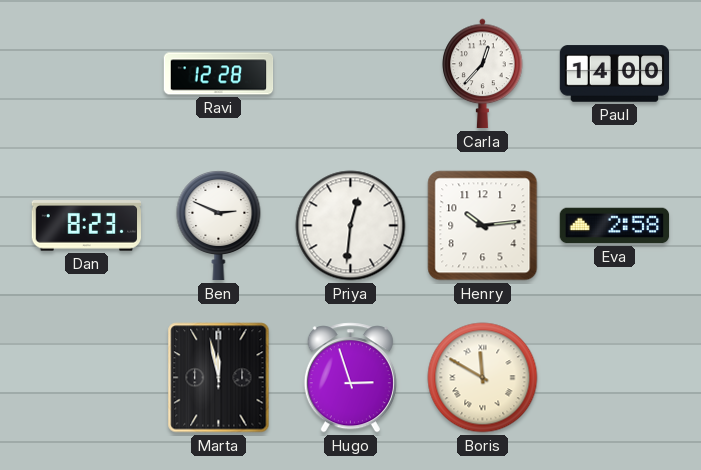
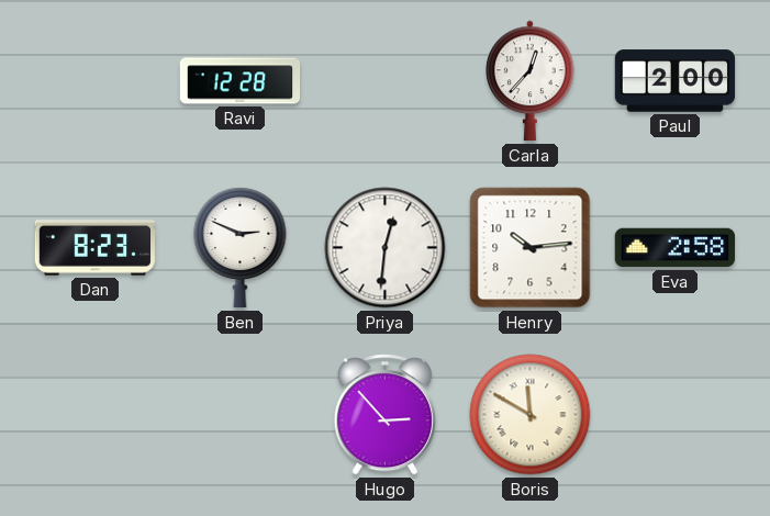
Paul: 14:00 -> 2:00 (676, 81)
Marta: 11:58 -> none (219, 378)
Hugo: 2:57 -> 2:53 (384, 415)
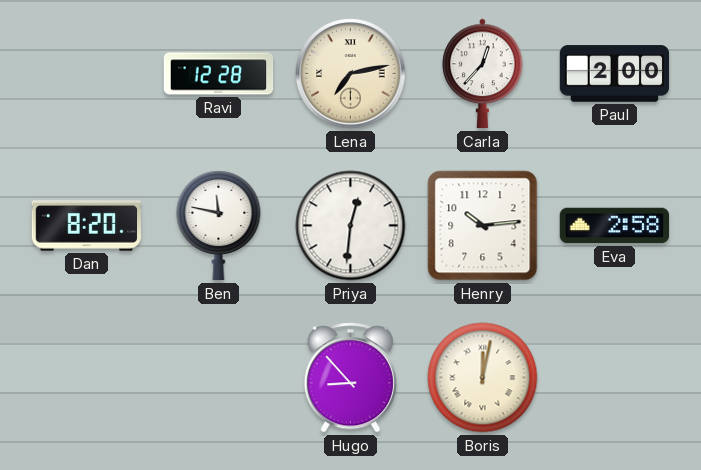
Lena: none -> 7:13 (351, 74)
Dan: 8:23 -> 8:20 (87, 226)
Ben: 2:49 -> 11:47 (219, 225)
Hugo: 2:53 -> 8:53 (350, 378)
Boris: 11:50 -> 12:02 (483, 378)
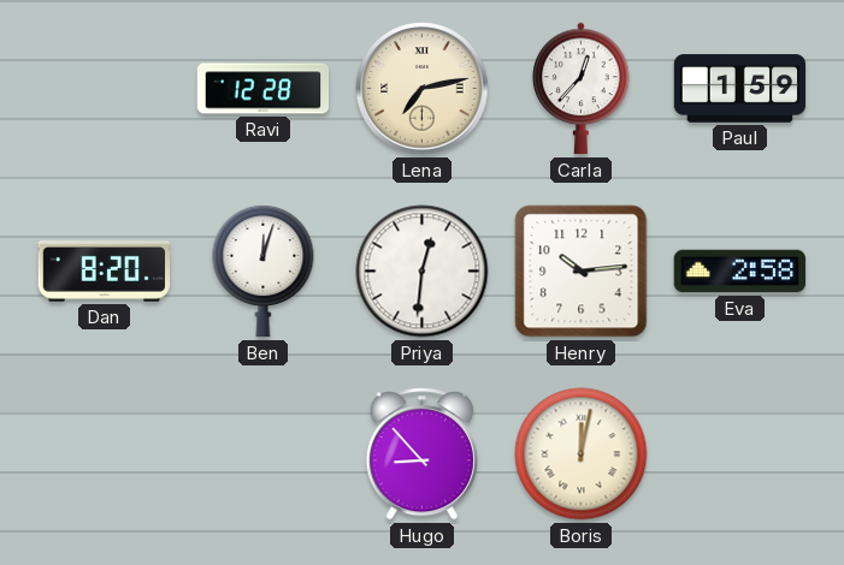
Paul: 2:00 -> 1:59 (740, 89)
Ben: 11:47 -> 12:03 (264, 270)
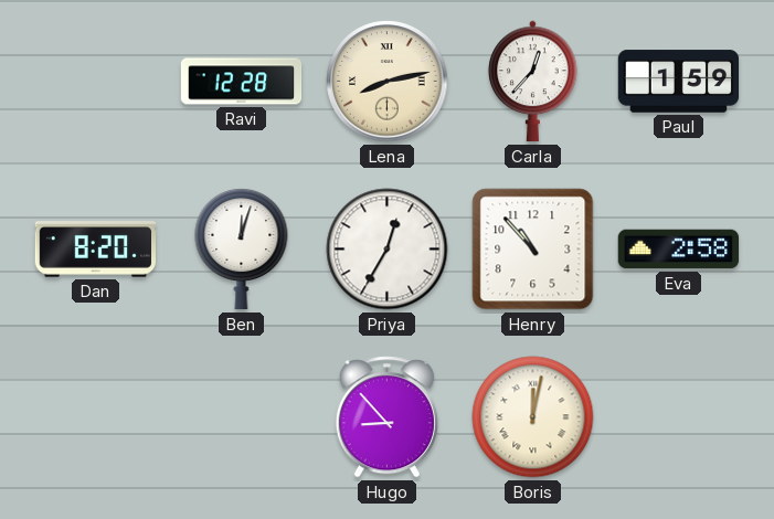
Lena: 7:13 -> 8:13 (388, 82)
Priya: 12:31 -> 12:35 (388, 250)
Henry: 10:14 -> 10:53 (533, 250)
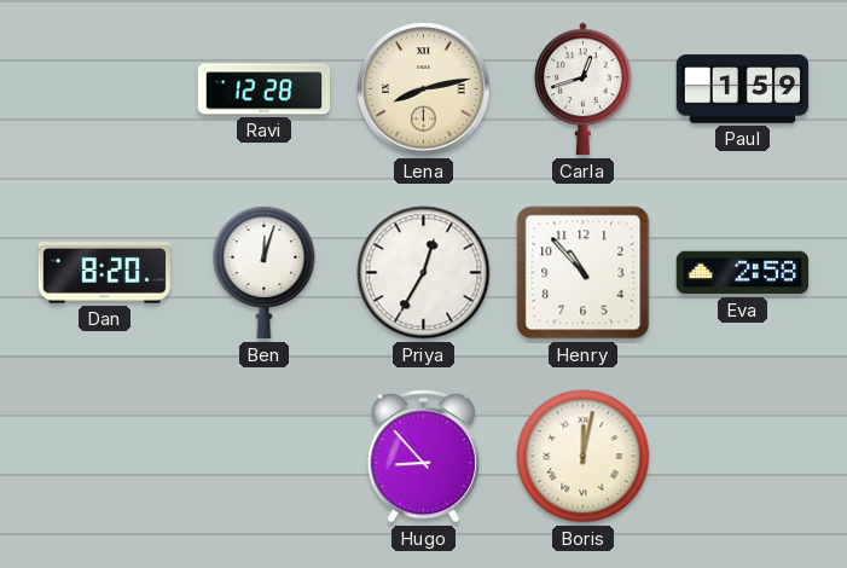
Carla: 12:37 -> 12:42 (584, 89)
